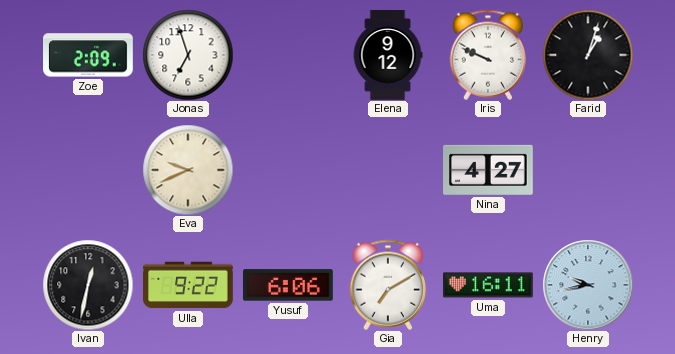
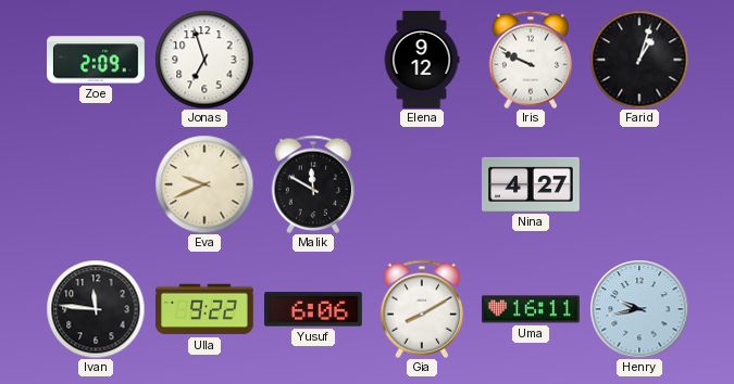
Malik: none -> 11:50 (313, 184)
Ivan: 12:32 -> 11:46 (96, 309)
Gia: 7:10 -> 8:10 (422, 309)
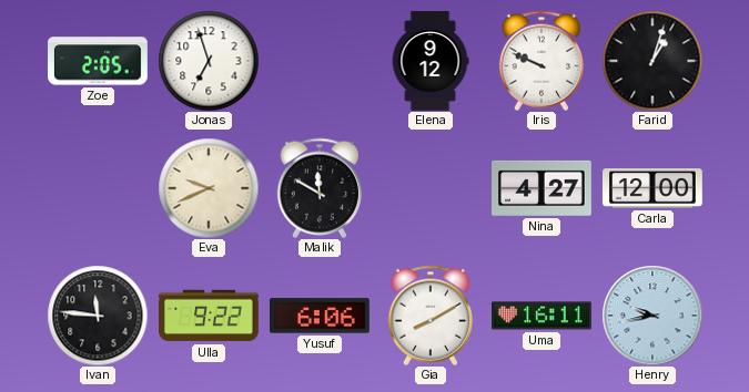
Zoe: 2:09 -> 2:05 (99, 61)
Carla: none -> 12:00 (654, 189)
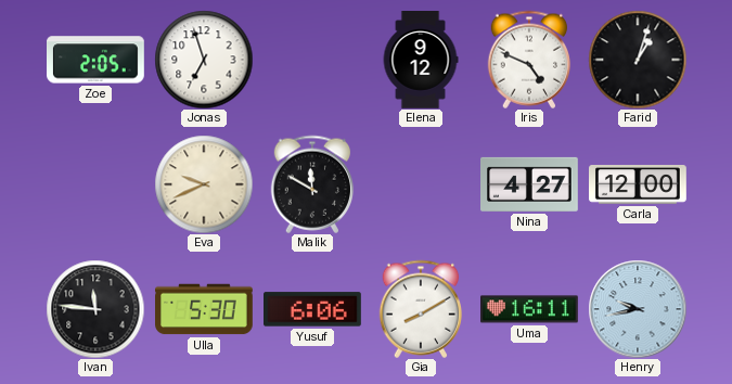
Iris: 9:49 -> 4:49 (529, 60)
Ulla: 9:22 -> 5:30 (205, 309)
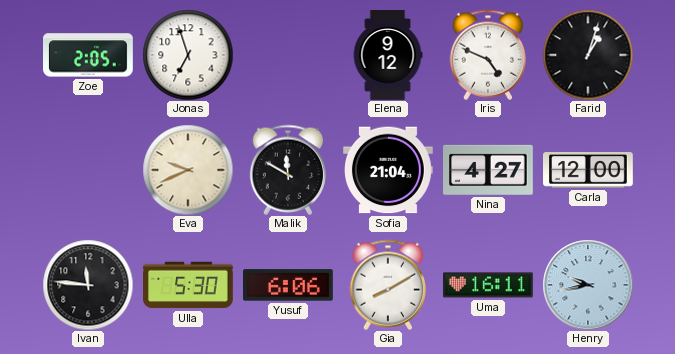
Sofia: none -> 21:04 (389, 170)
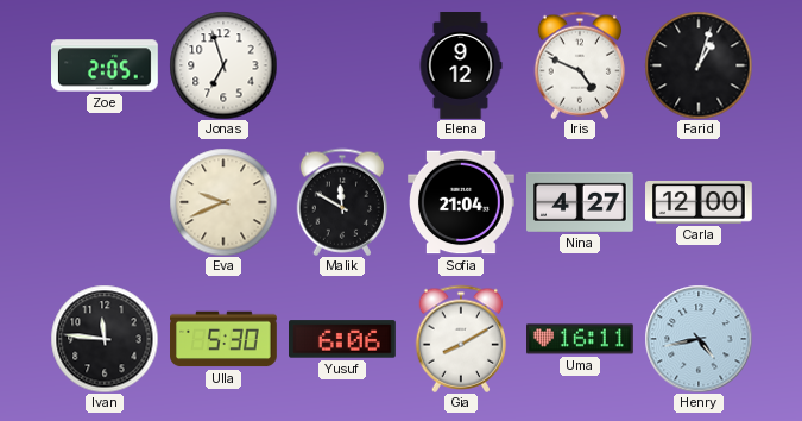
Henry: 9:43 -> 4:43 (699, 339)
